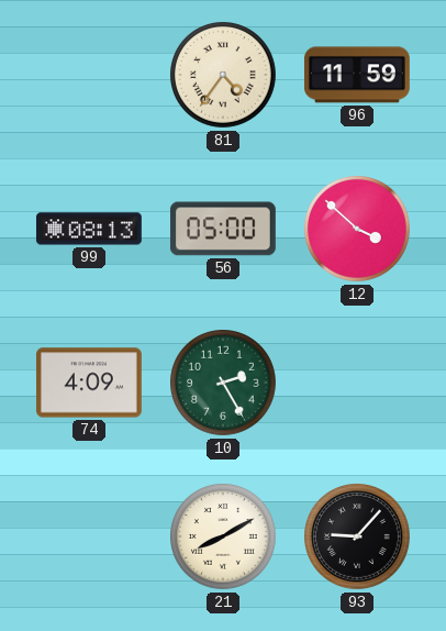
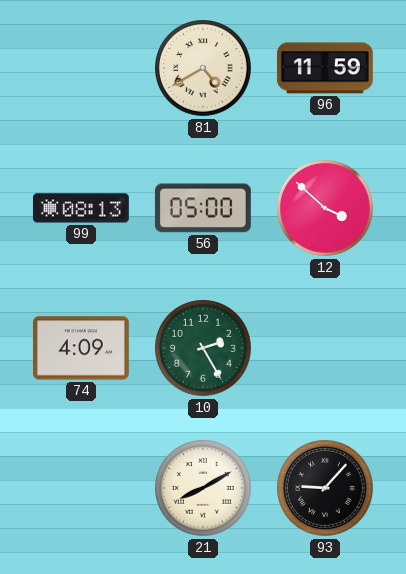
81: 4:36 -> 4:40 (204, 69)
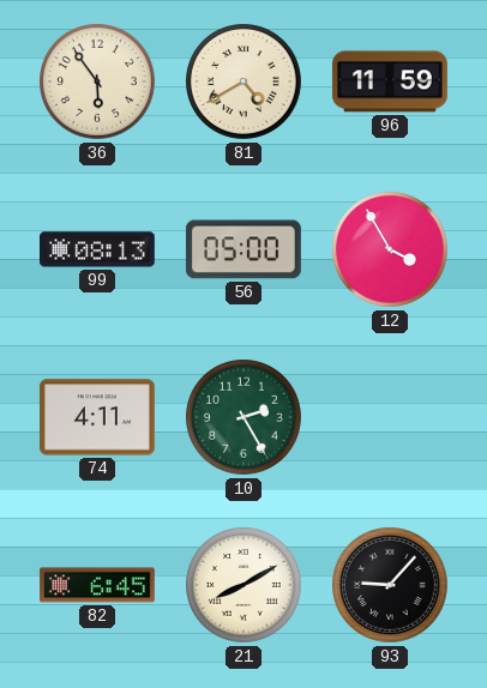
36: none -> 5:54 (98, 83)
12: 3:52 -> 3:55 (391, 251)
74: 4:09 -> 4:11 (97, 417)
82: none -> 6:45 (98, 585)
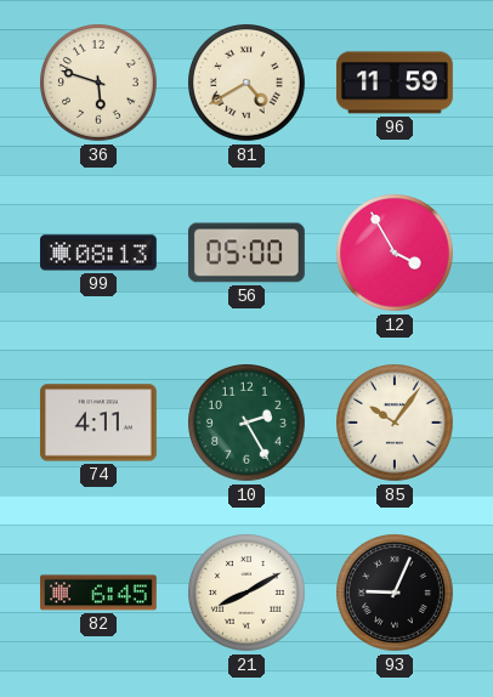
36: 5:54 -> 5:48 (100, 84)
85: none -> 10:06 (396, 424)
93: 9:07 -> 9:04 (396, 594)
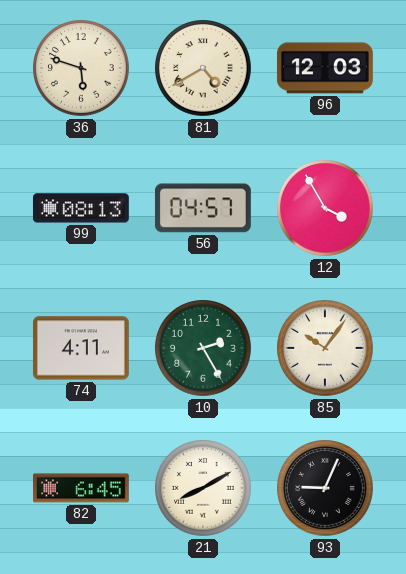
96: 11:59 -> 12:03 (325, 68)
56: 05:00 -> 04:57 (203, 208)
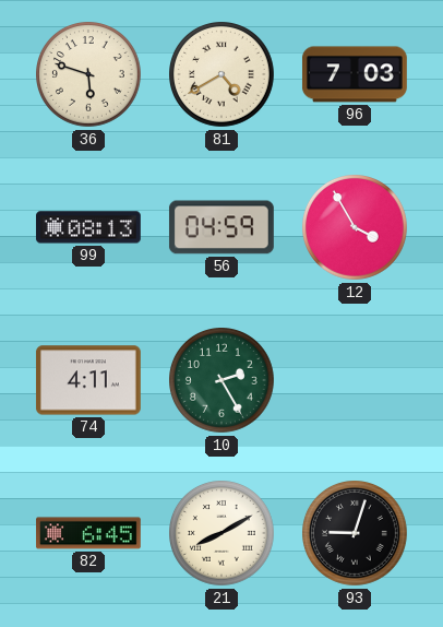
96: 12:03 -> 7:03 (355, 74)
56: 04:57 -> 04:59 (221, 227)
85: 10:06 -> none (326, 349)
93: 9:04 -> 9:03 (356, 534)
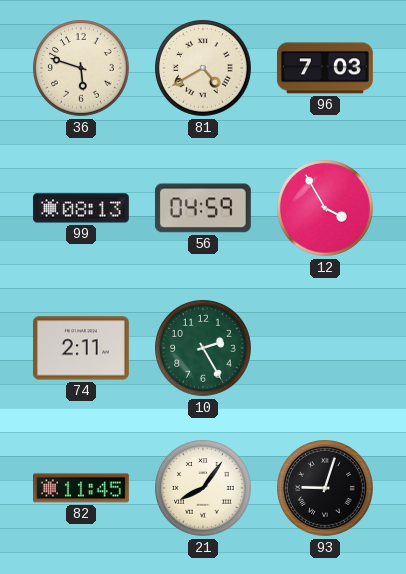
74: 4:11 -> 2:11 (81, 348)
82: 6:45 -> 11:45 (82, 488)
21: 8:10 -> 8:06 (204, 489)
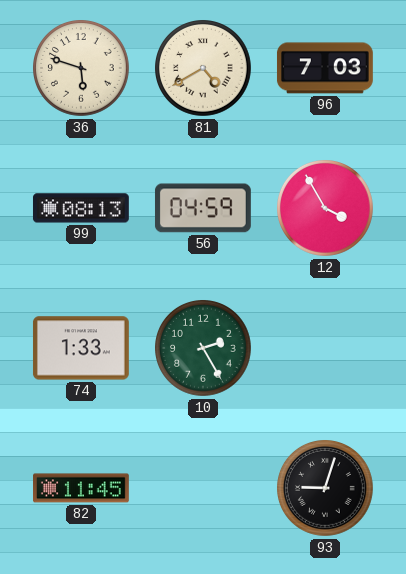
74: 2:11 -> 1:33 (81, 348)
21: 8:06 -> none (204, 489)
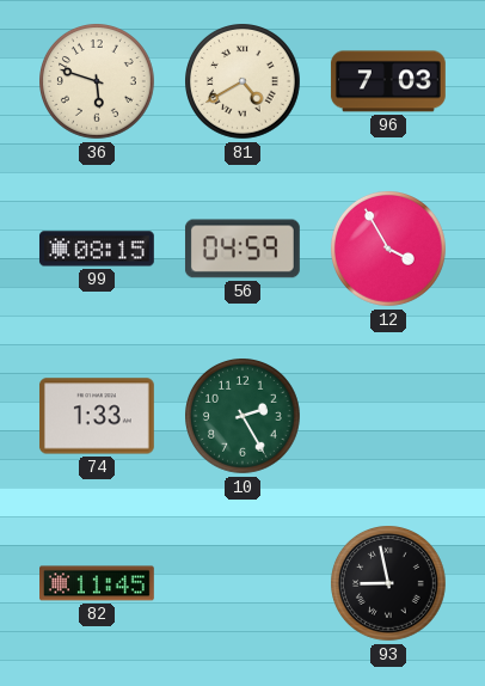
99: 08:13 -> 08:15 (97, 249)
93: 9:03 -> 8:58 (389, 584)
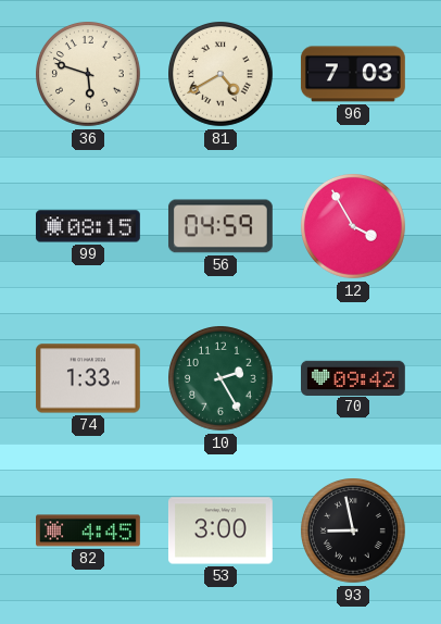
70: none -> 09:42 (354, 377)
82: 11:45 -> 4:45 (89, 531)
53: none -> 3:00 (220, 531)
